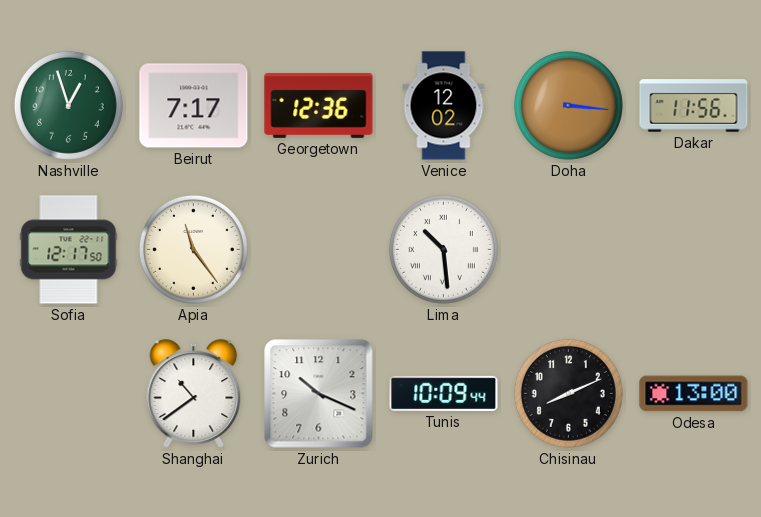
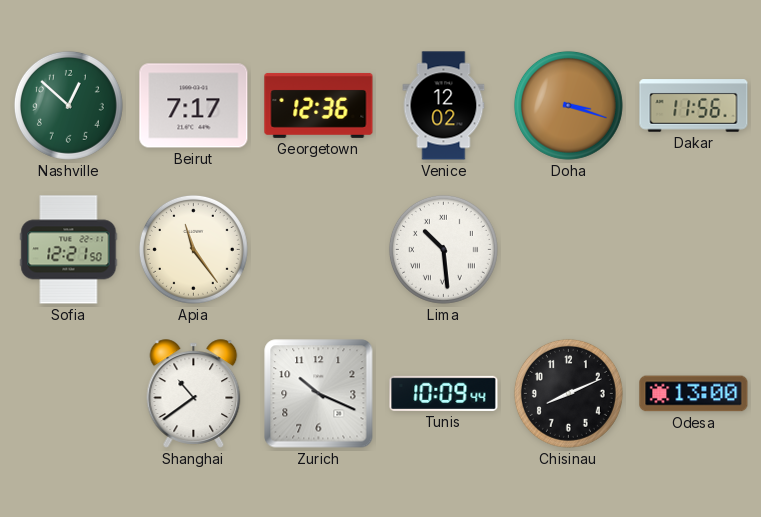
Nashville: 12:57 -> 12:52 (68, 105)
Doha: 3:16 -> 3:18 (568, 105)
Sofia: 12:17 -> 12:21 (69, 250)
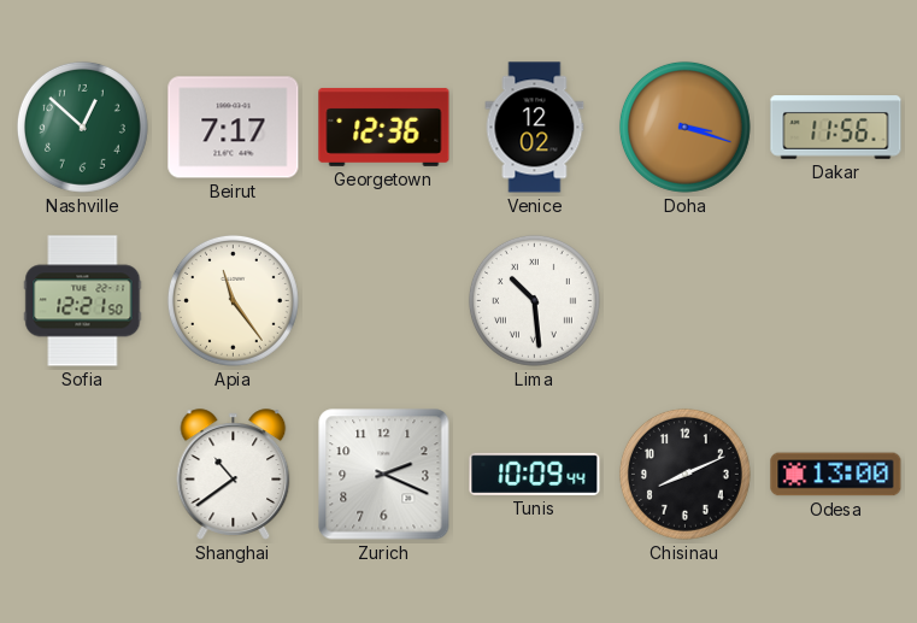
Zurich: 10:19 -> 2:19 (384, 475)
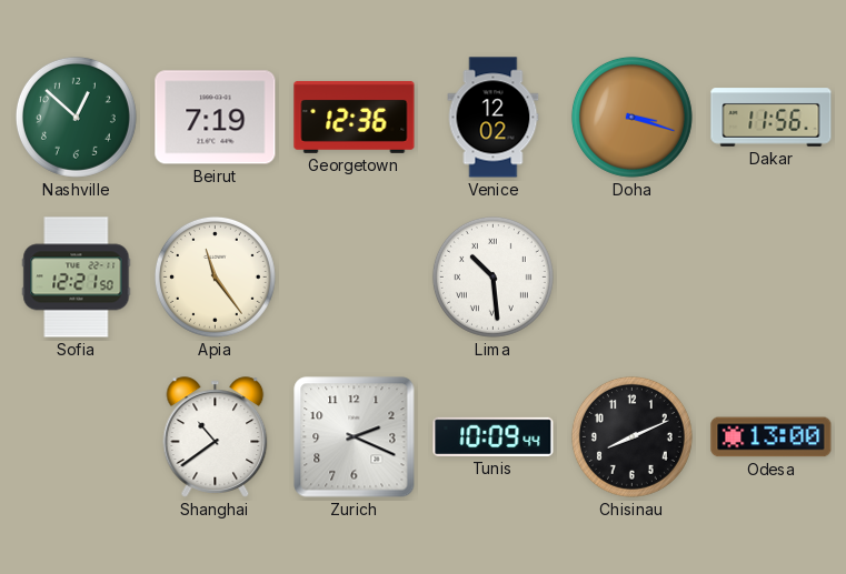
Beirut: 7:17 -> 7:19 (216, 118)
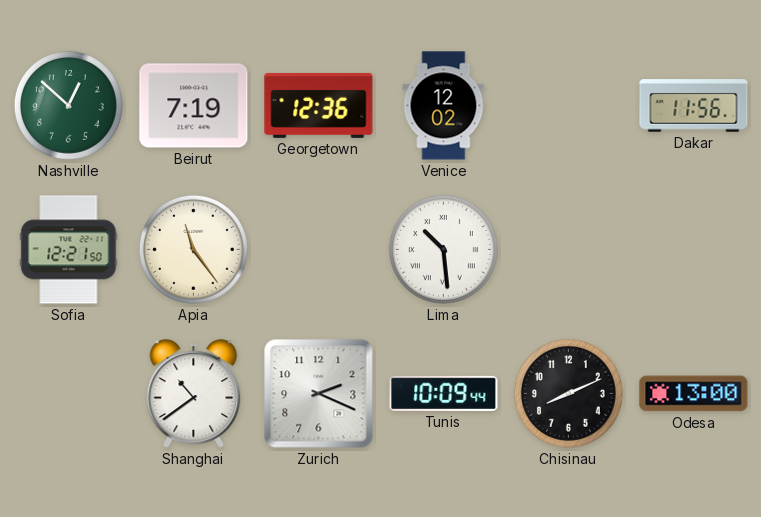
Doha: 3:18 -> none (631, 117)
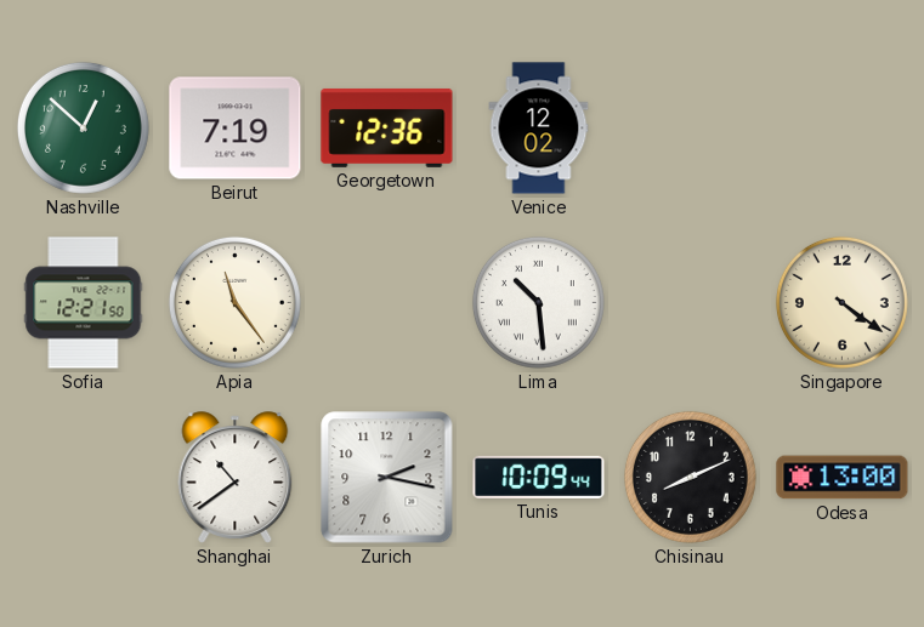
Dakar: 11:56 -> none (694, 106)
Singapore: none -> 4:21 (841, 302)
Zurich: 2:19 -> 2:17 (387, 478)
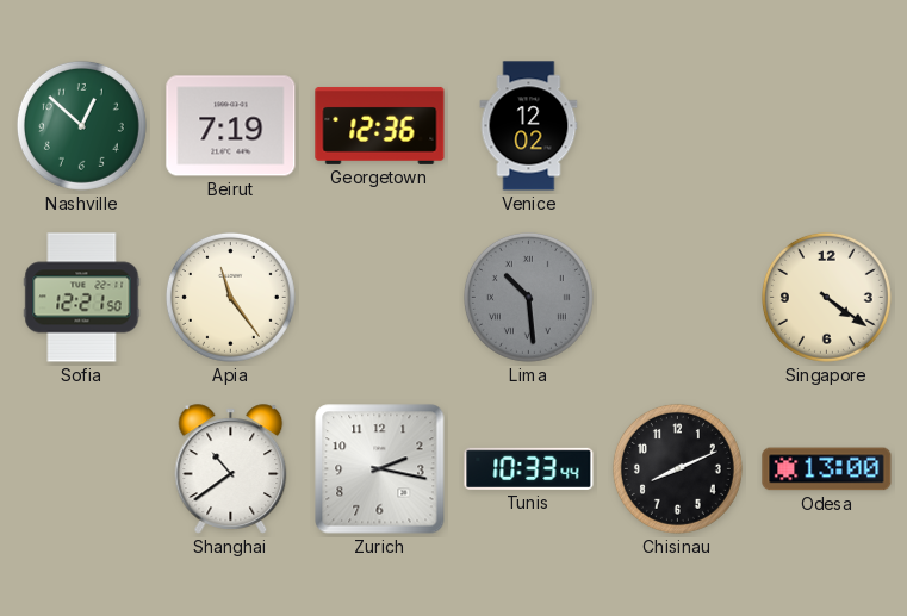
Lima dial: white -> grey (528, 297)
Tunis: 10:09 -> 10:33 (529, 468)
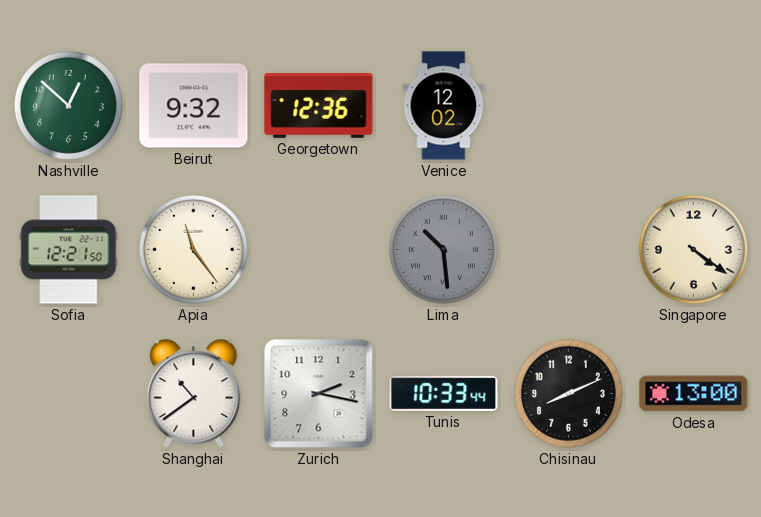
Beirut: 7:19 -> 9:32 (194, 106)
